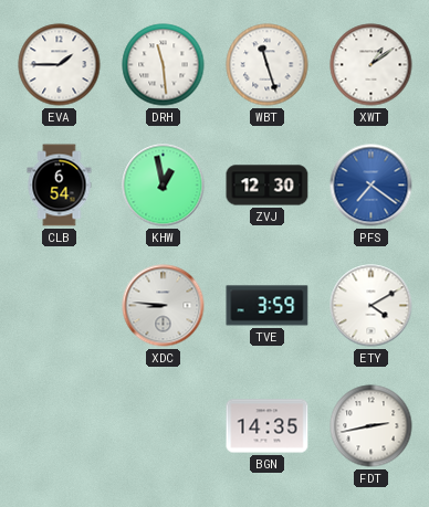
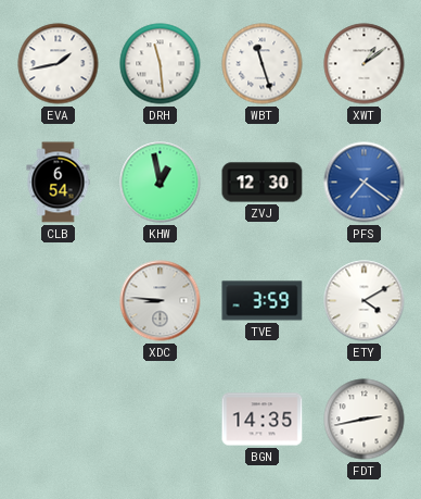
EVA: 1:45 -> 1:43 (59, 64)
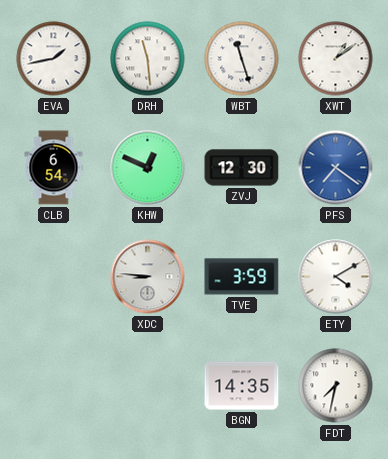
KHW: 12:58 -> 12:49 (148, 168)
FDT: 2:43 -> 7:32 (336, 386)
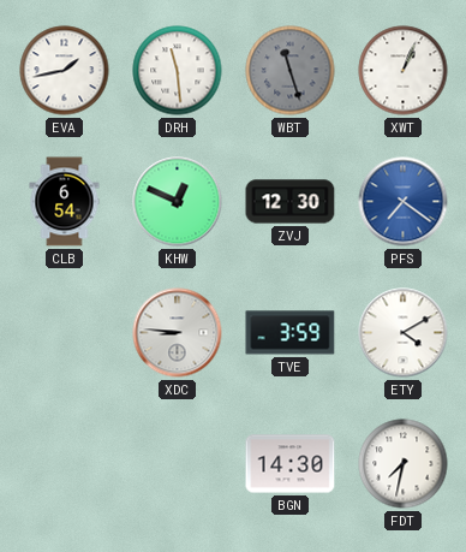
WBT dial: white -> grey (291, 71)
XWT: 1:09 -> 1:04 (404, 71)
BGN: 14:35 -> 14:30 (291, 464)
